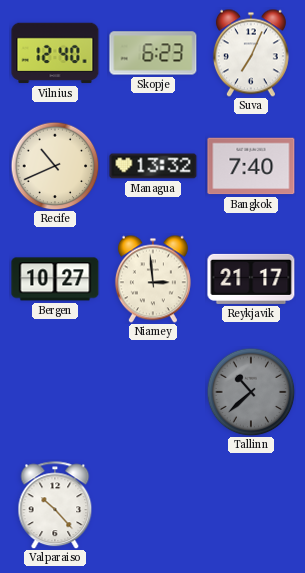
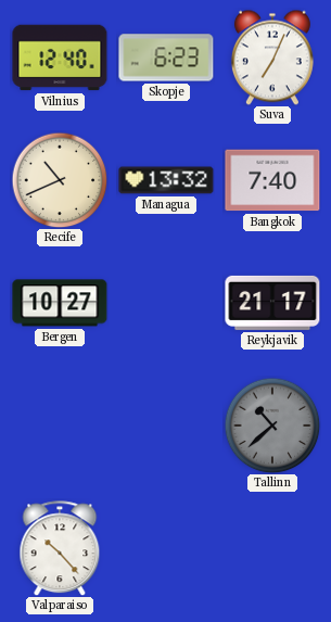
Niamey: 2:59 -> none (153, 279)
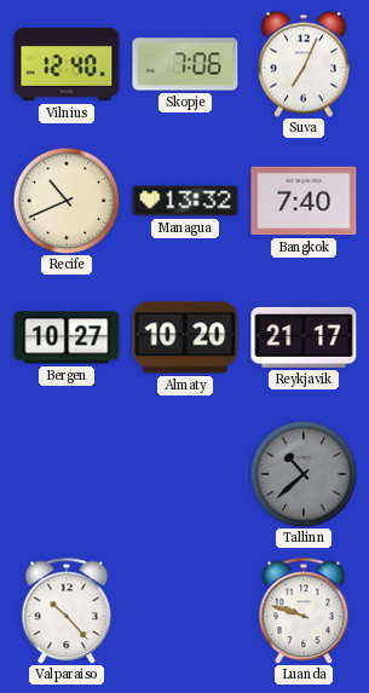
Skopje: 6:23 -> 7:06 (185, 64)
Almaty: none -> 10:20 (185, 337)
Luanda: none -> 9:48 (304, 611)
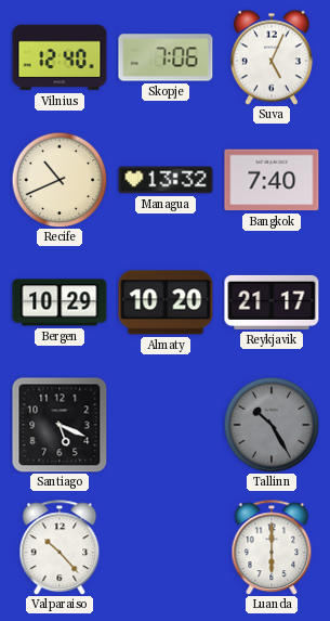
Suva: 7:04 -> 5:04 (272, 57)
Bergen: 10:27 -> 10:29 (60, 302)
Santiago: none -> 5:19 (60, 425)
Tallinn: 10:38 -> 10:25 (272, 425)
Luanda: 9:48 -> 6:00 (272, 547)
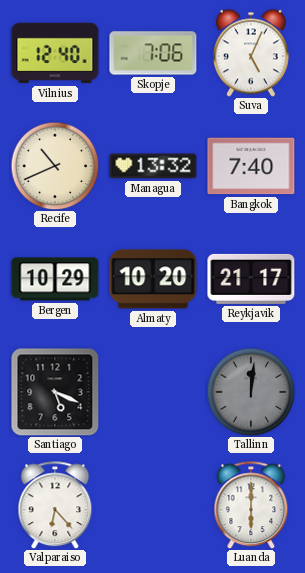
Tallinn: 10:25 -> 12:01 (251, 392)
Valparaiso: 10:23 -> 6:23 (55, 505)
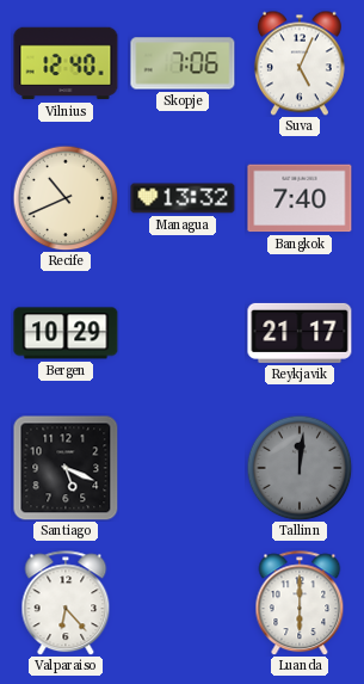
Almaty: 10:20 -> none (153, 279)
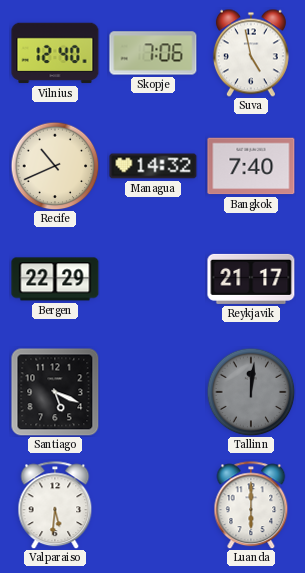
Suva: 5:04 -> 4:58 (251, 53)
Managua: 13:32 -> 14:32 (153, 166)
Bergen: 10:29 -> 22:29 (55, 279)
Valparaiso: 6:23 -> 5:31 (55, 505)
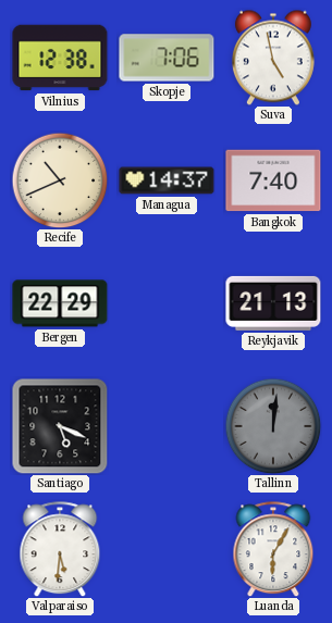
Vilnius: 12:40 -> 12:38 (60, 58)
Managua: 14:32 -> 14:37 (167, 180)
Reykjavik: 21:17 -> 21:13 (273, 303)
Luanda: 6:00 -> 6:05 (273, 549)
